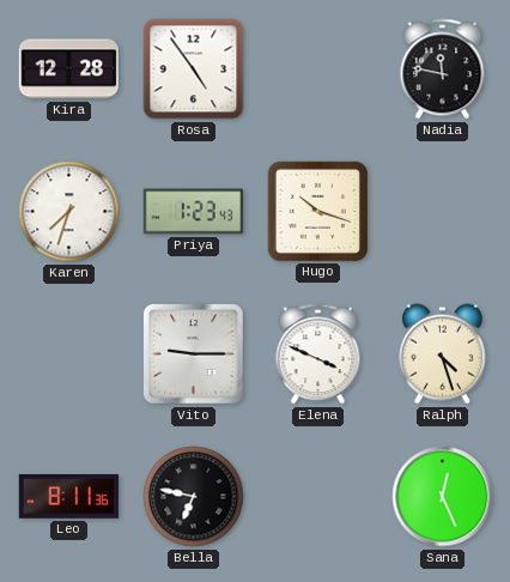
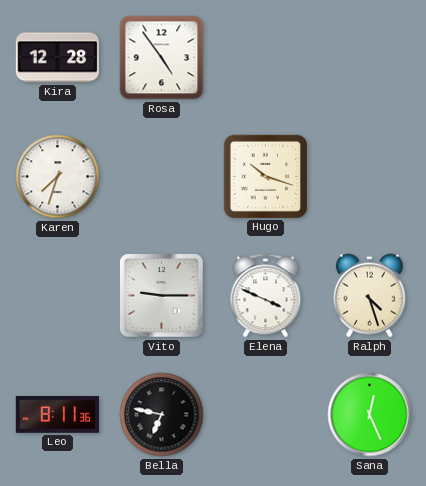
Nadia: 11:47 -> none (443, 69)
Priya: 1:23 -> none (194, 212)
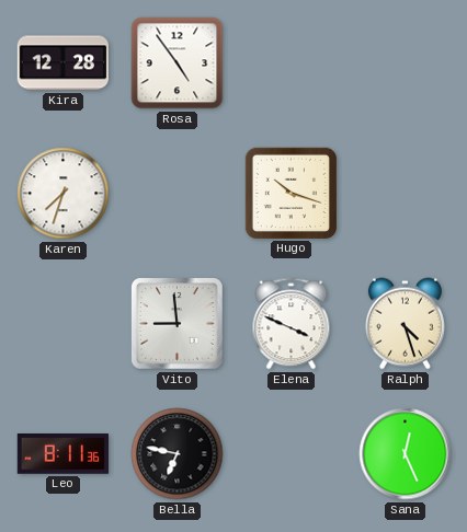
Vito: 9:15 -> 8:59 (178, 324)
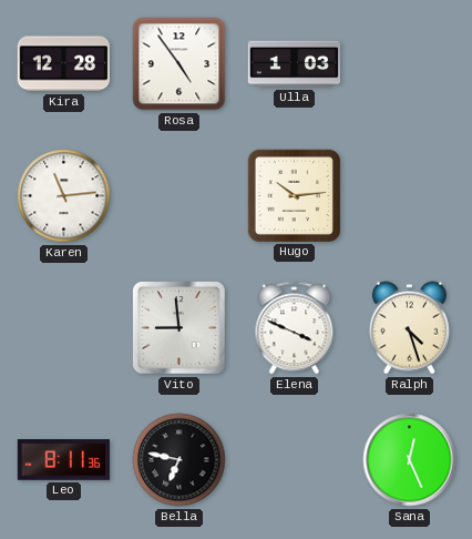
Ulla: none -> 1:03 (295, 64)
Karen: 7:33 -> 11:14 (64, 196)
Hugo: 10:18 -> 10:14 (294, 195)
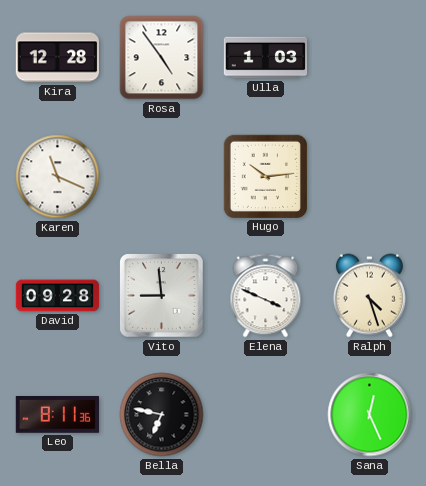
Karen: 11:14 -> 11:19 (58, 177)
David: none -> 09:28 (58, 296)
